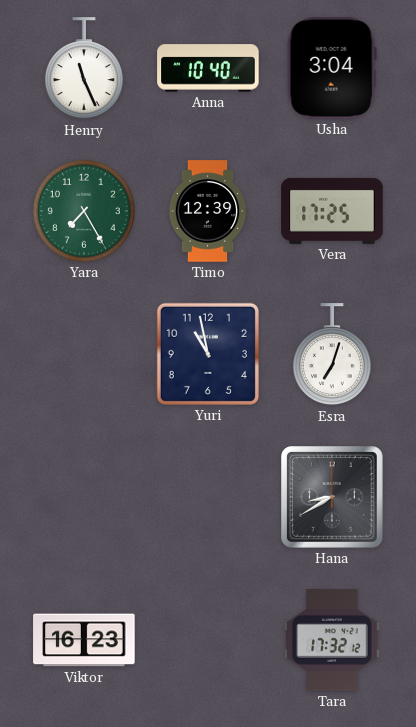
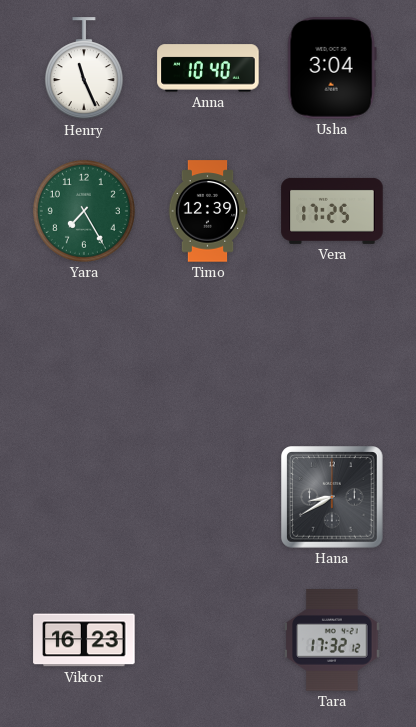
Yuri: 10:58 -> none (208, 354)
Esra: 7:03 -> none (332, 355)
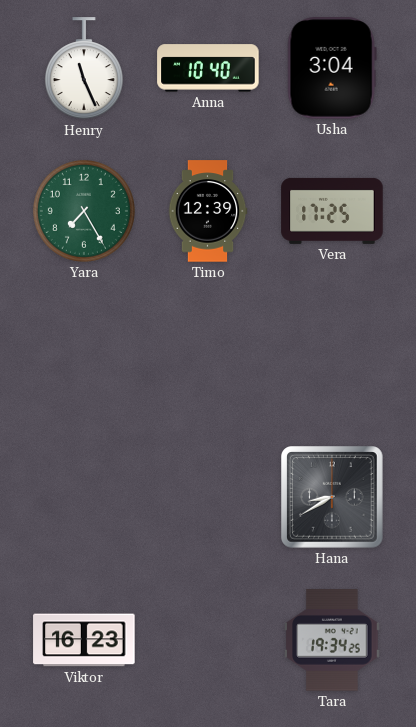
Tara: 17:32 -> 19:34 (332, 640)
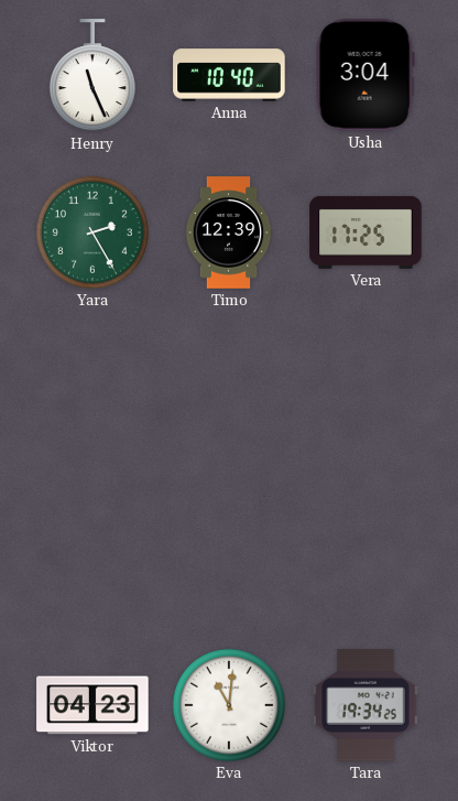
Yara: 7:25 -> 2:25 (92, 232)
Hana: 8:40 -> none (333, 498)
Viktor: 16:23 -> 04:23 (92, 705)
Eva: none -> 11:01 (229, 705)
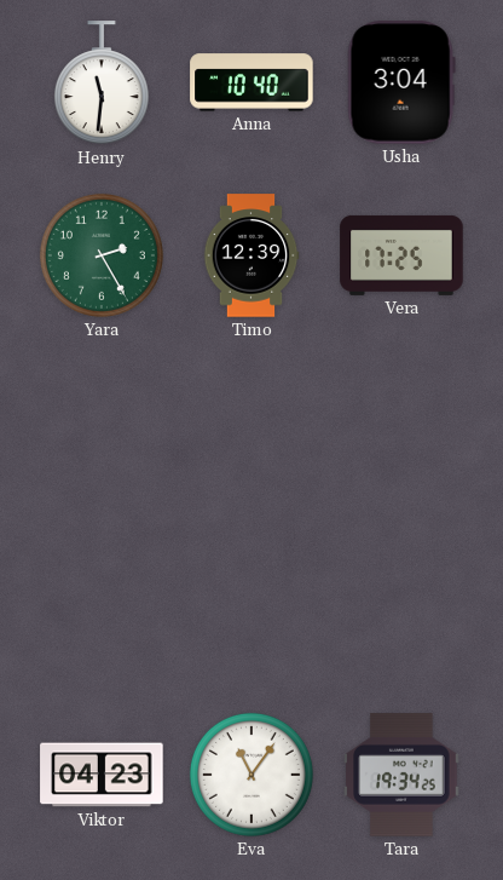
Henry: 11:26 -> 11:31 (102, 84)
Eva: 11:01 -> 11:06 (251, 775)
